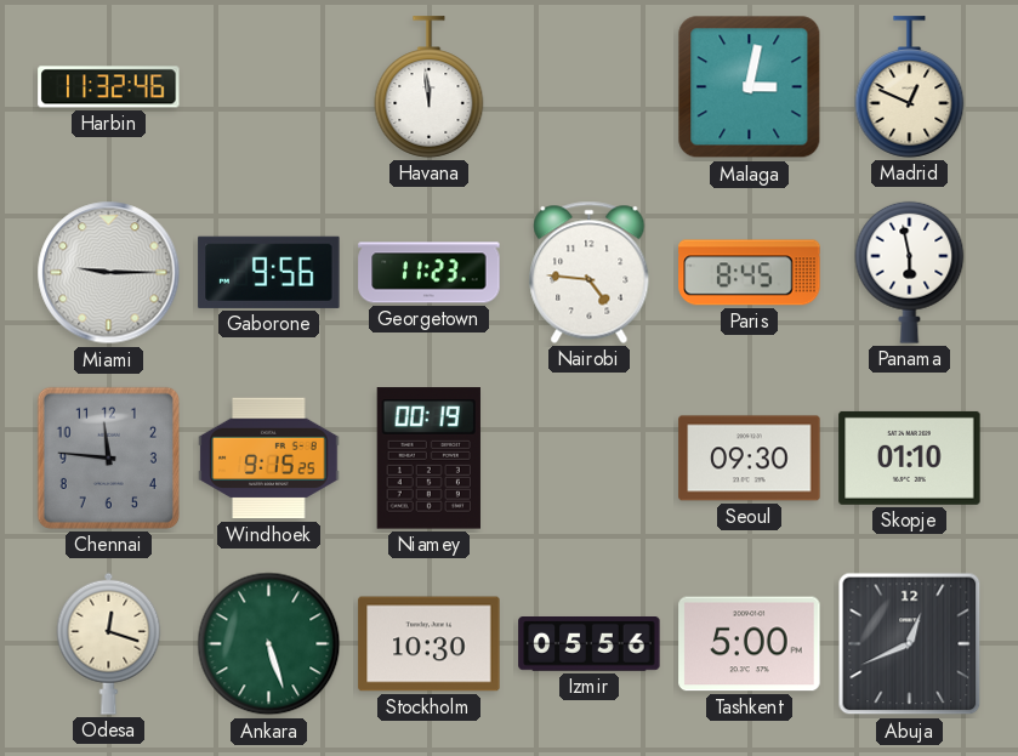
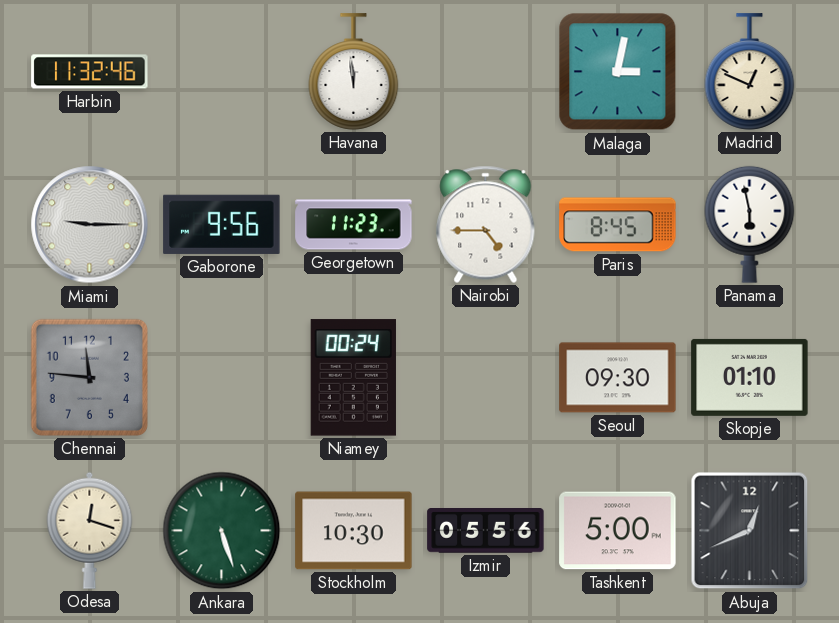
Nairobi: 4:46 -> 4:45 (486, 224)
Windhoek: 9:15 -> none (269, 459)
Niamey: 00:19 -> 00:24 (353, 378)
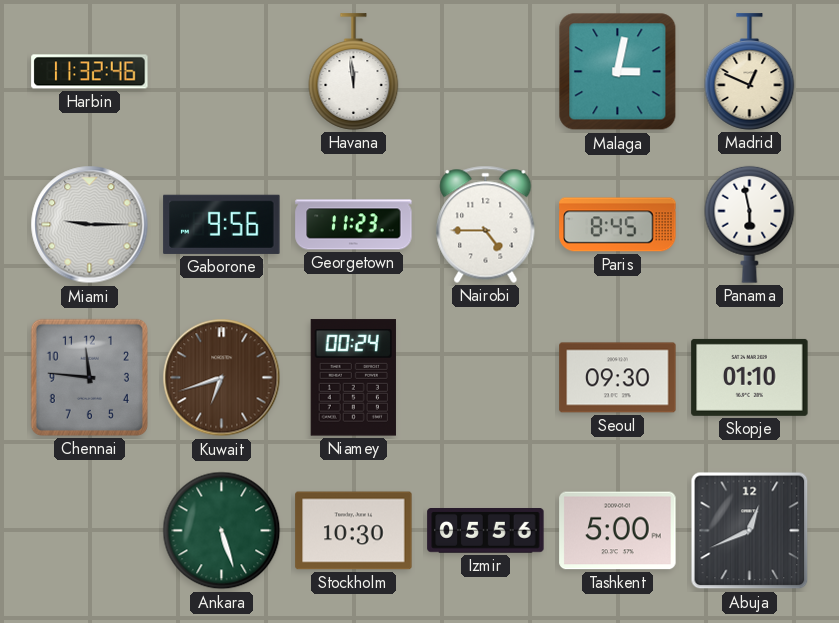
Kuwait: none -> 6:42 (222, 378)
Odesa: 12:18 -> none (90, 530)
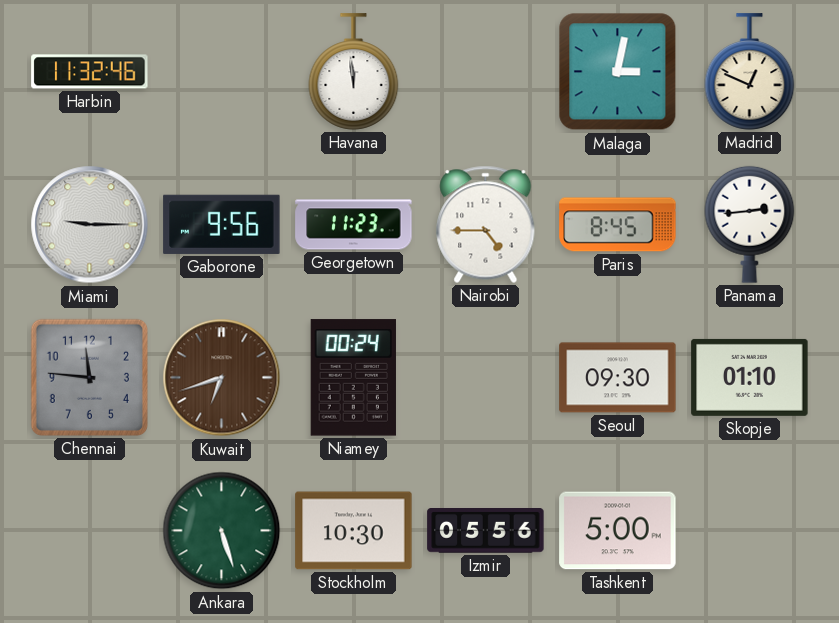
Panama: 5:58 -> 2:44 (750, 224)
Abuja: 12:41 -> none (750, 531)
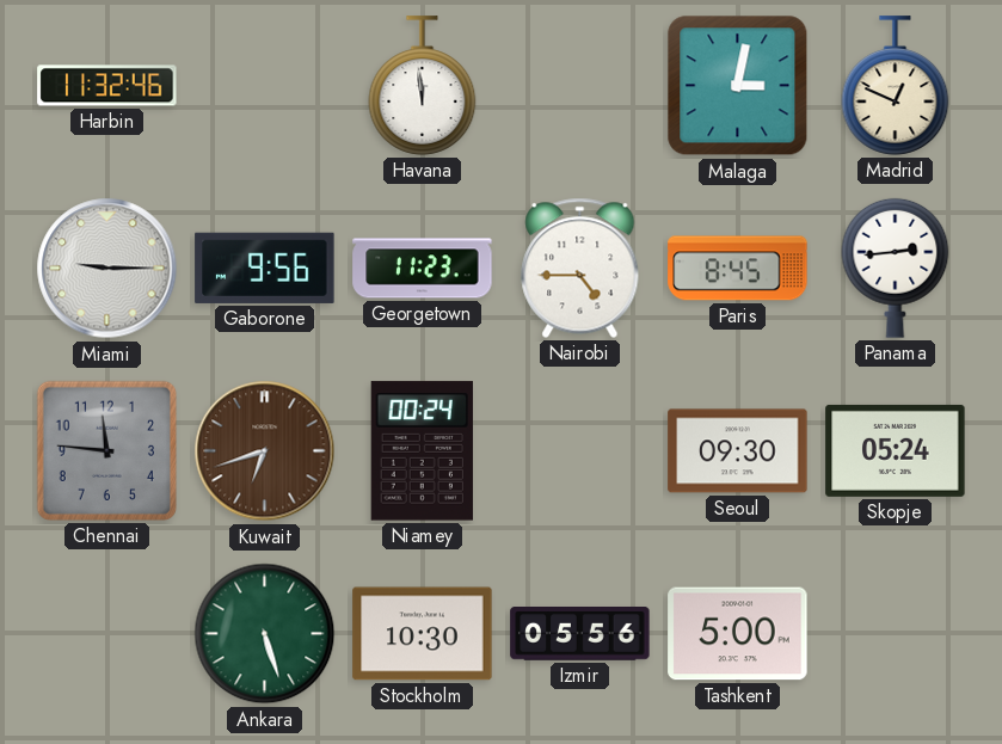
Skopje: 01:10 -> 05:24 (896, 450)
